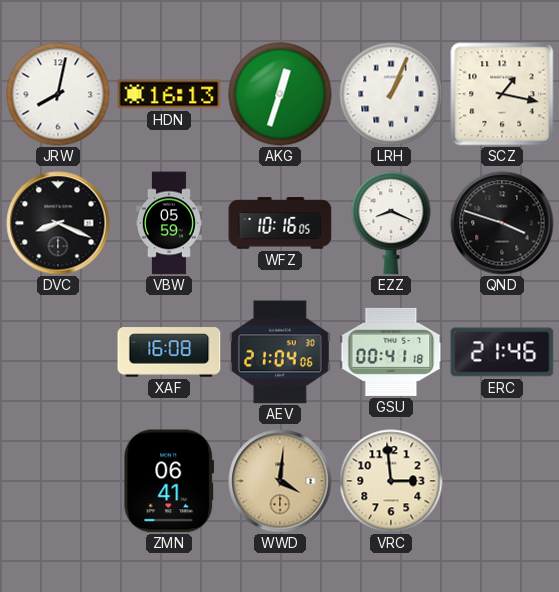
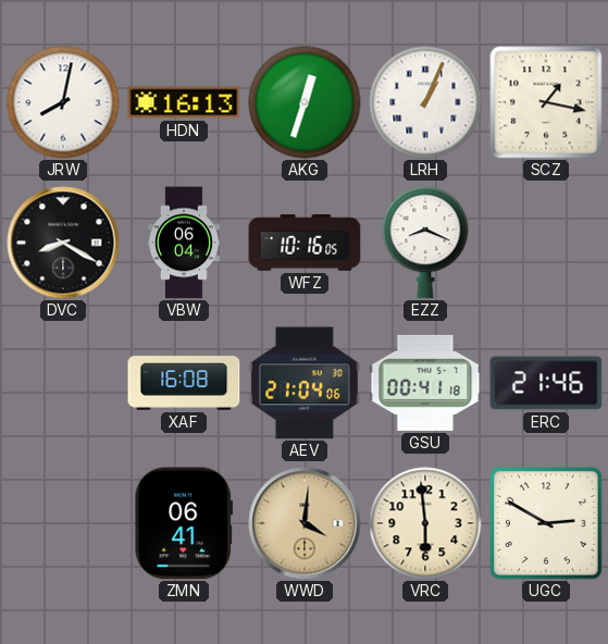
DVC: 8:19 -> 8:20 (63, 243)
VBW: 05:59 -> 06:04 (184, 243)
QND: 3:48 -> none (502, 223)
VRC: 2:59 -> 5:59 (425, 523)
UGC: none -> 2:50 (547, 524)
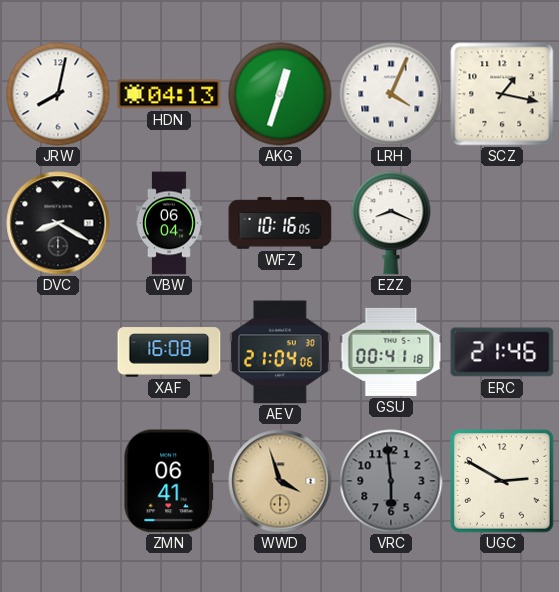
HDN: 16:13 -> 04:13 (169, 94)
LRH: 1:04 -> 4:04 (391, 94)
WWD: 4:01 -> 3:57 (280, 481)
VRC dial: cream -> grey (391, 481)
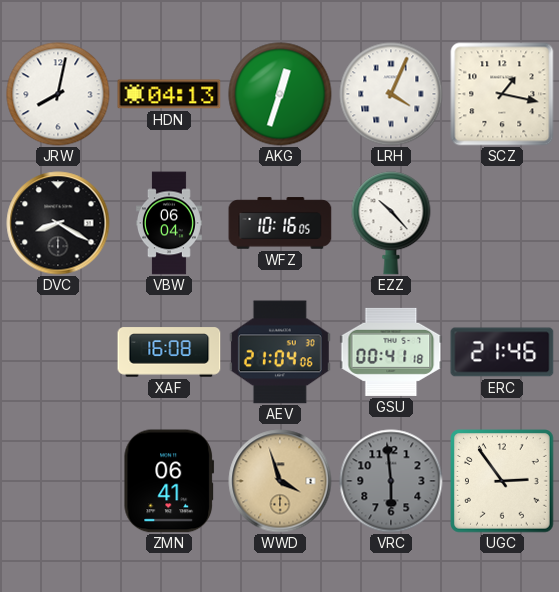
EZZ: 8:19 -> 10:23 (391, 223)
UGC: 2:50 -> 2:54 (503, 482)
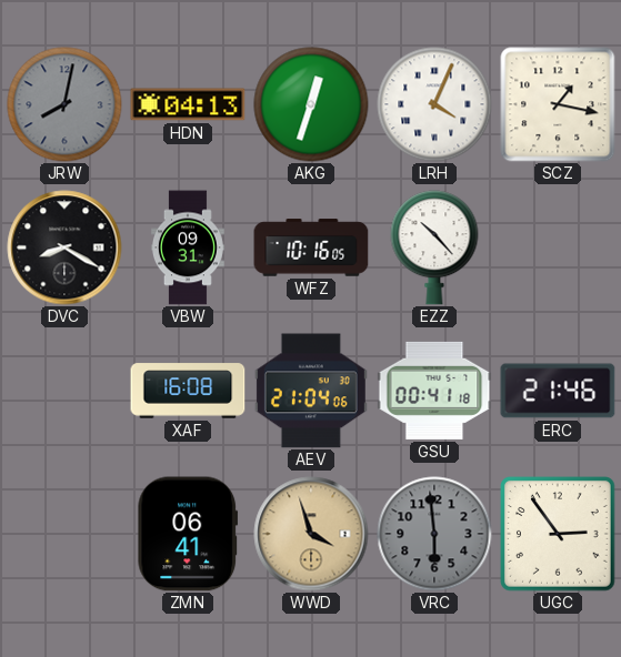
JRW dial: white -> grey (64, 104)
VBW: 06:04 -> 09:31 (188, 247)
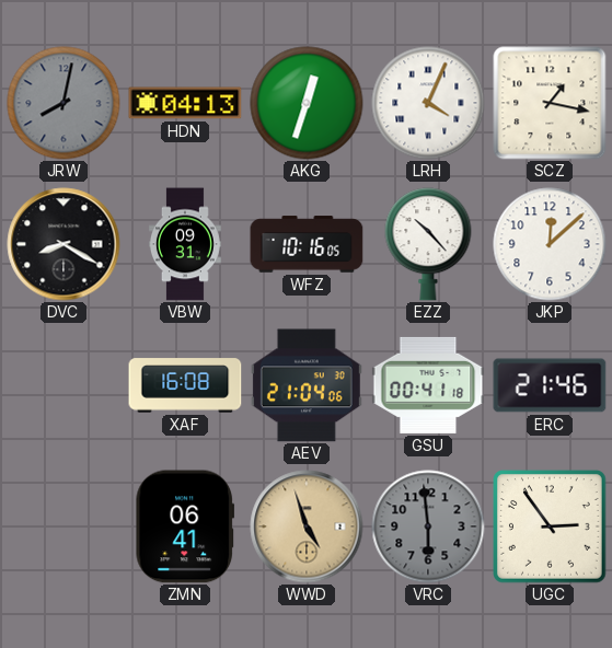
JKP: none -> 12:08 (550, 244)
WWD: 3:57 -> 4:57 (307, 526)
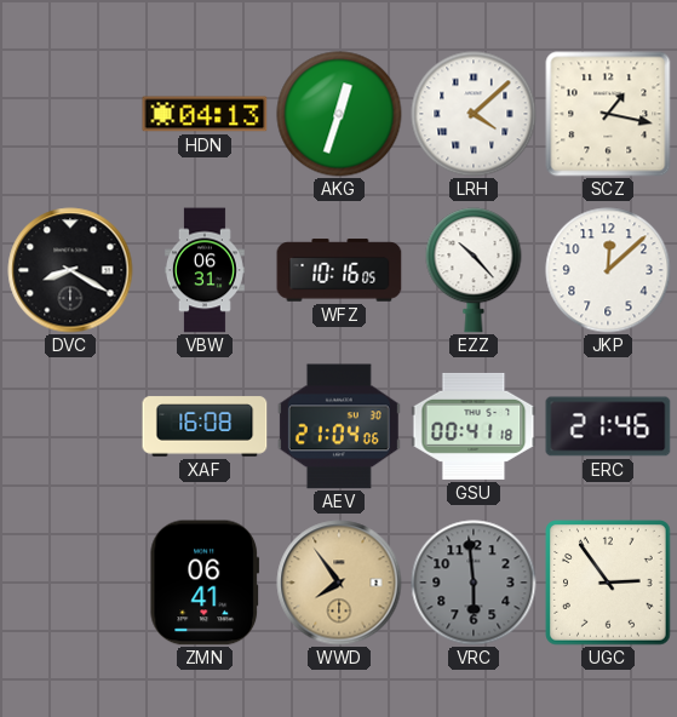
JRW: 8:02 -> none (63, 103)
LRH: 4:04 -> 4:08 (474, 114)
VBW: 09:31 -> 06:31 (205, 270)
WWD: 4:57 -> 7:54 (339, 583)
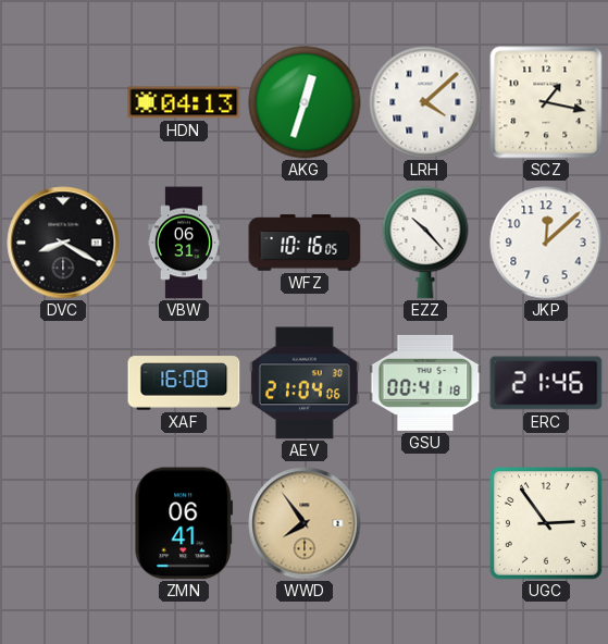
VRC: 5:59 -> none (474, 583)
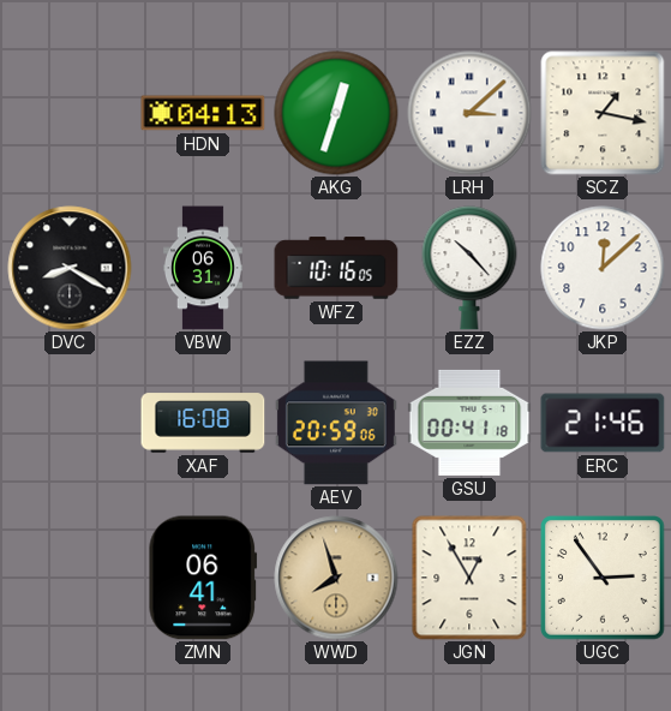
LRH: 4:08 -> 3:08 (469, 113)
AEV: 21:04 -> 20:59 (336, 423)
WWD: 7:54 -> 7:57 (336, 578)
JGN: none -> 12:55 (469, 578)
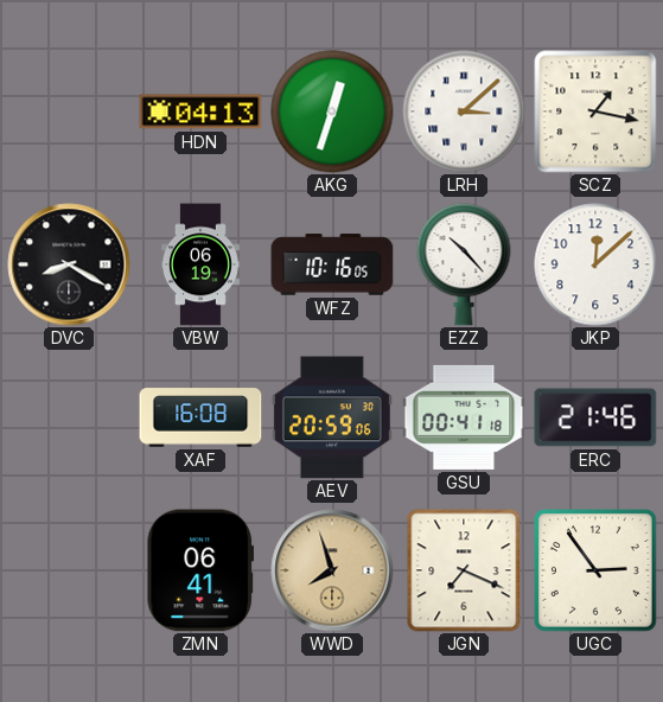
VBW: 06:31 -> 06:19 (200, 264)
JGN: 12:55 -> 7:19 (464, 570)
